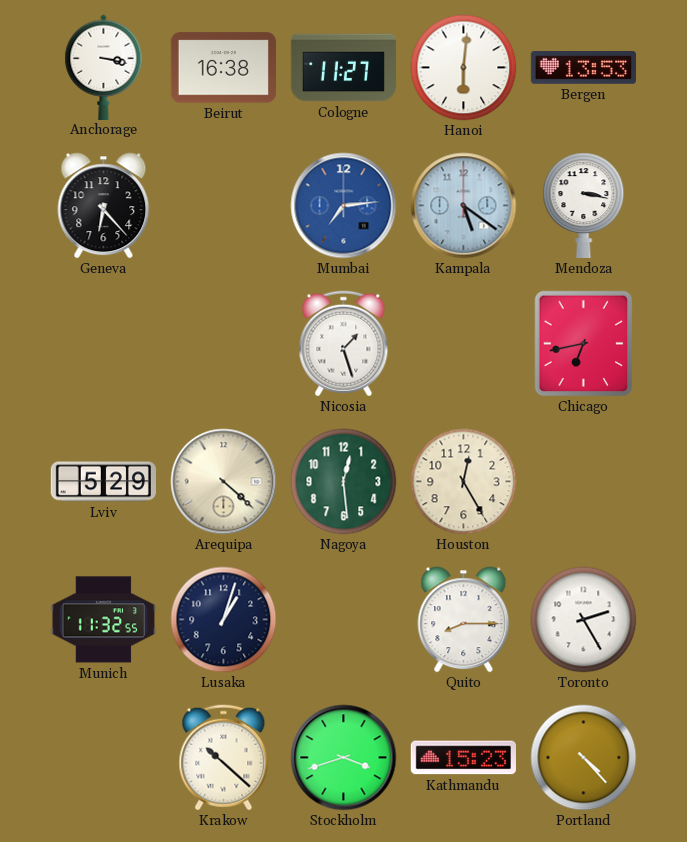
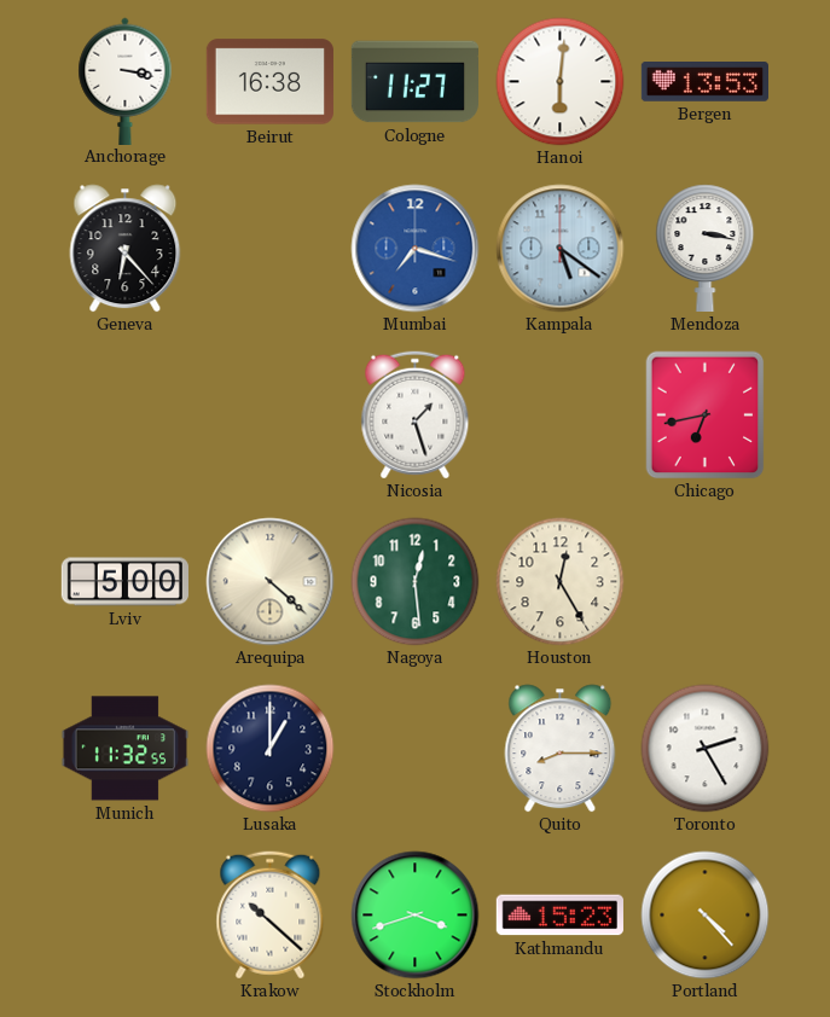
Mumbai: 7:14 -> 7:18 (416, 249)
Lviv: 5:29 -> 5:00 (124, 582)
Lusaka: 1:03 -> 1:00 (271, 749)
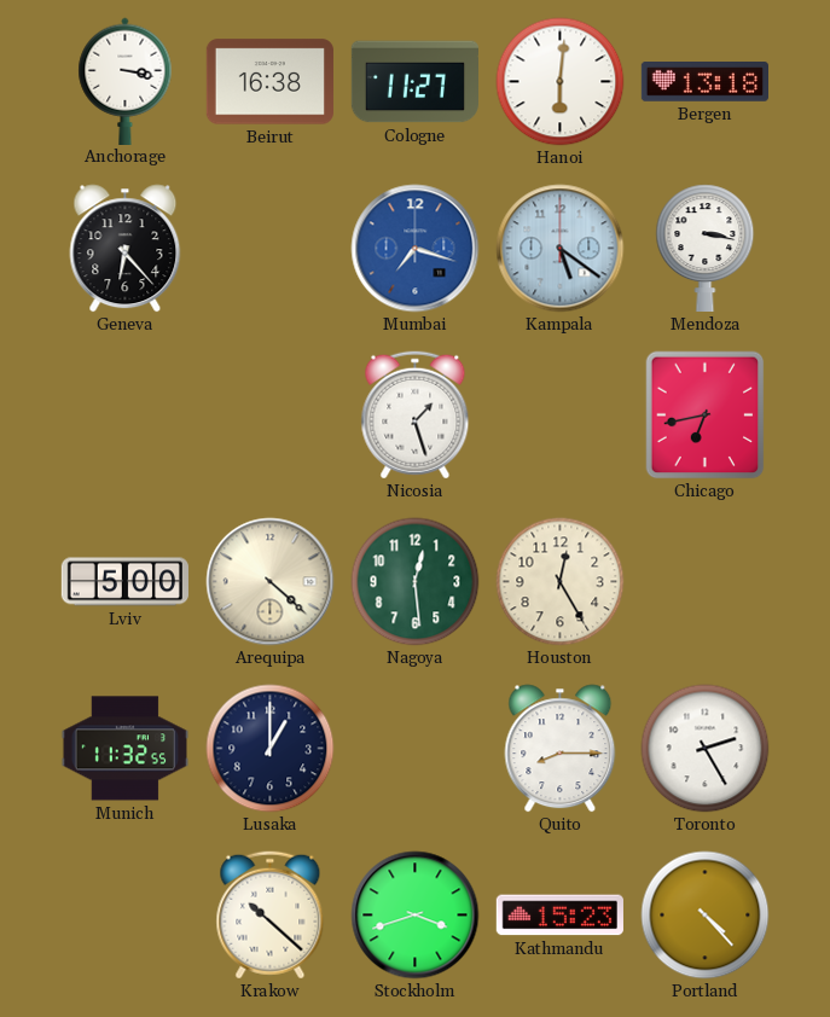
Bergen: 13:53 -> 13:18 (704, 82)
